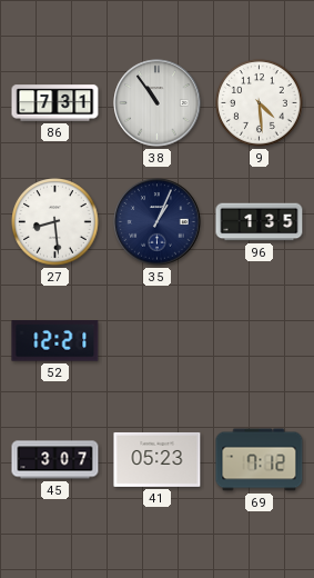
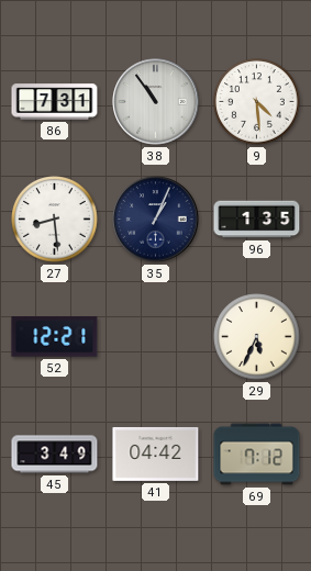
29: none -> 5:34 (257, 337)
45: 3:07 -> 3:49 (55, 455)
41: 05:23 -> 04:42 (156, 454)
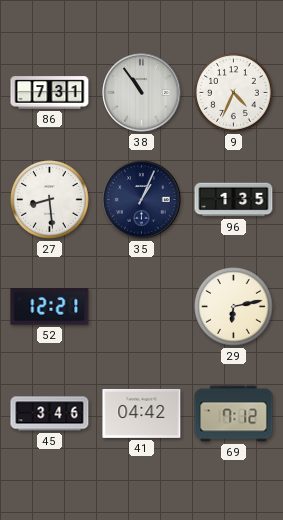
9: 4:29 -> 4:34 (234, 93)
29: 5:34 -> 6:13 (234, 307)
45: 3:49 -> 3:46 (50, 414)
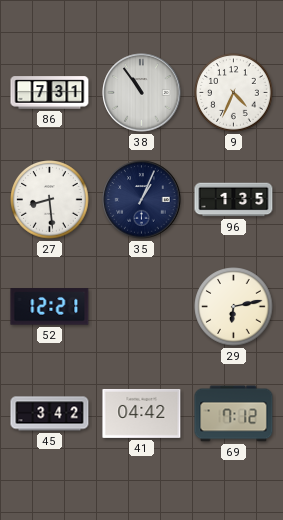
45: 3:46 -> 3:42 (50, 414)
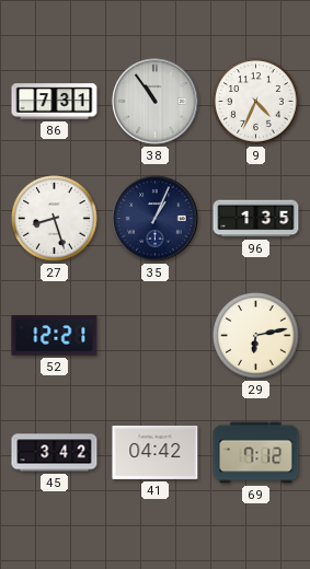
27: 8:29 -> 8:27 (55, 219)
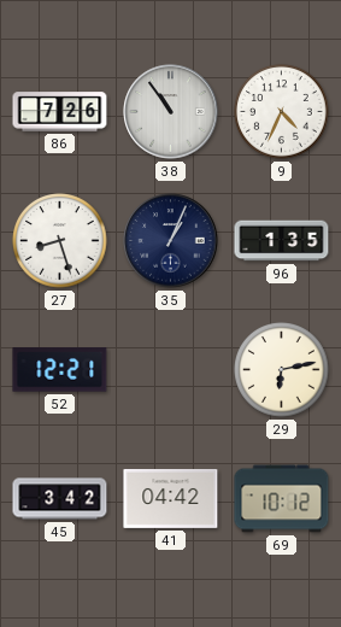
86: 7:31 -> 7:26 (60, 112)
69: 7:12 -> 10:12 (282, 499)
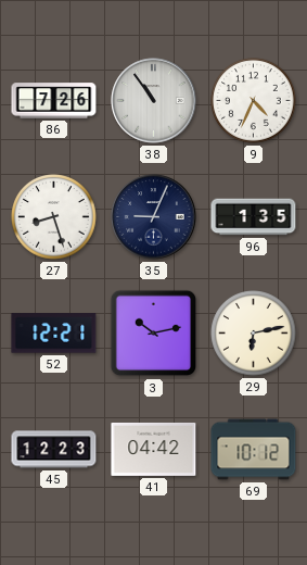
35: 1:04 -> 9:04 (154, 217)
3: none -> 10:13 (154, 334)
45: 3:42 -> 12:23 (54, 450)
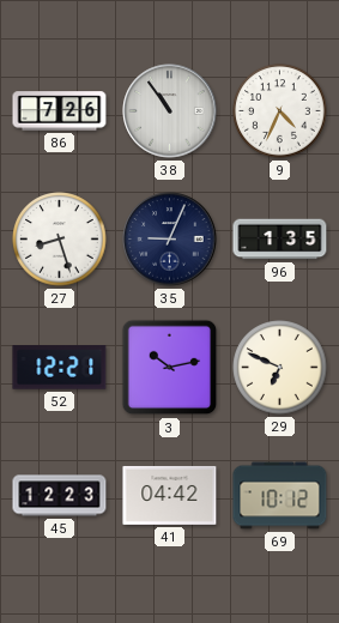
29: 6:13 -> 6:49 (280, 368)
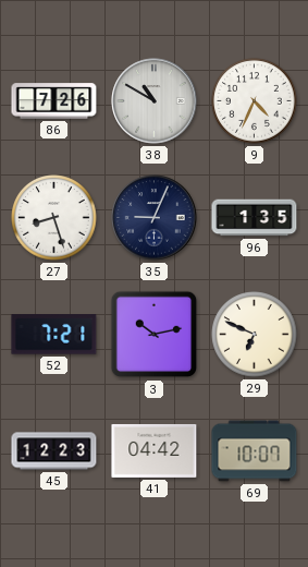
38: 10:54 -> 10:50 (155, 101)
52: 12:21 -> 7:21 (54, 335)
69: 10:12 -> 10:07 (255, 451)
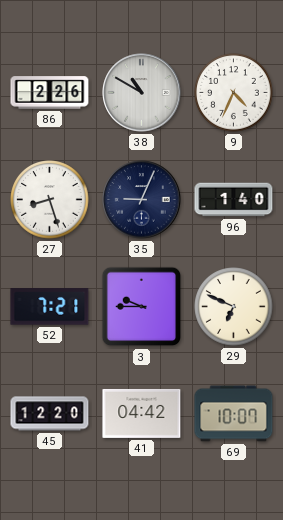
86: 7:26 -> 2:26 (50, 93)
96: 1:35 -> 1:40 (234, 200)
3: 10:13 -> 9:45 (142, 307)
45: 12:23 -> 12:20 (50, 414)
